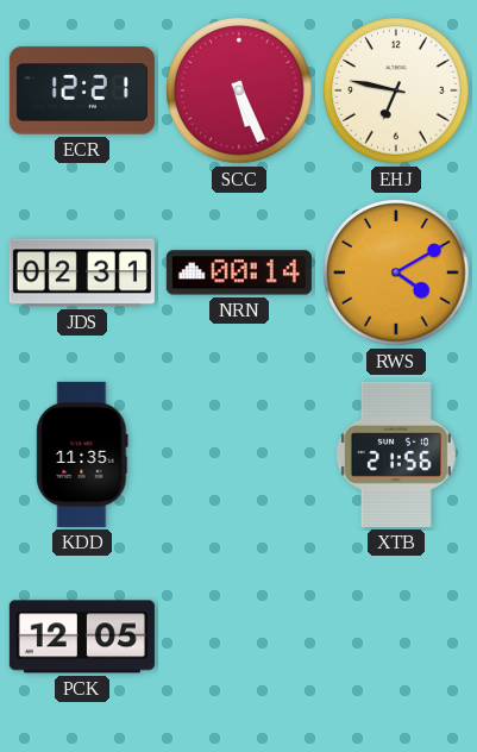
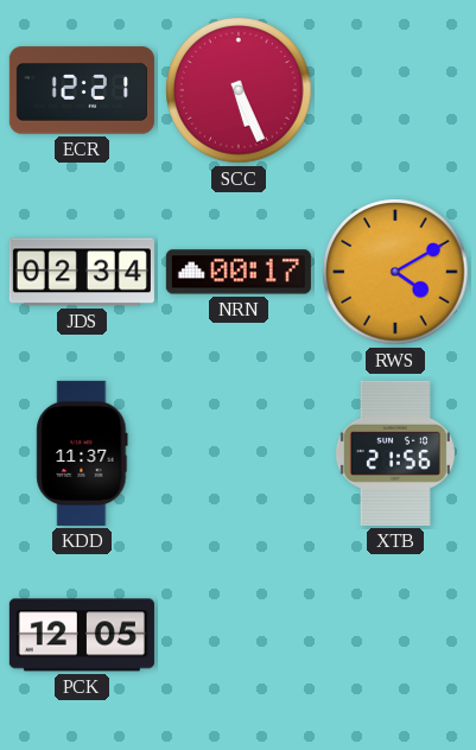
EHJ: 6:47 -> none (396, 90)
JDS: 02:31 -> 02:34 (82, 272)
NRN: 00:14 -> 00:17 (239, 272)
KDD: 11:35 -> 11:37 (82, 453)
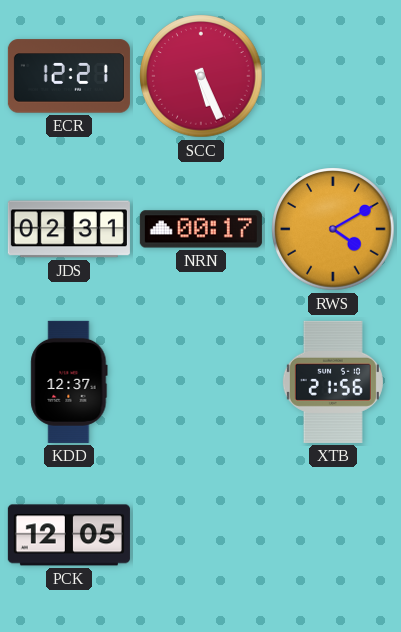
JDS: 02:34 -> 02:31 (69, 229)
KDD: 11:37 -> 12:37 (69, 382)
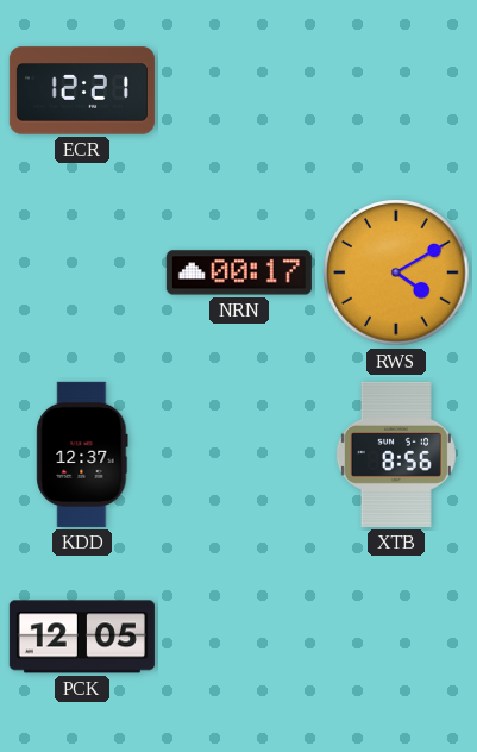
SCC: 5:26 -> none (201, 76)
JDS: 02:31 -> none (69, 229)
XTB: 21:56 -> 8:56 (396, 455)
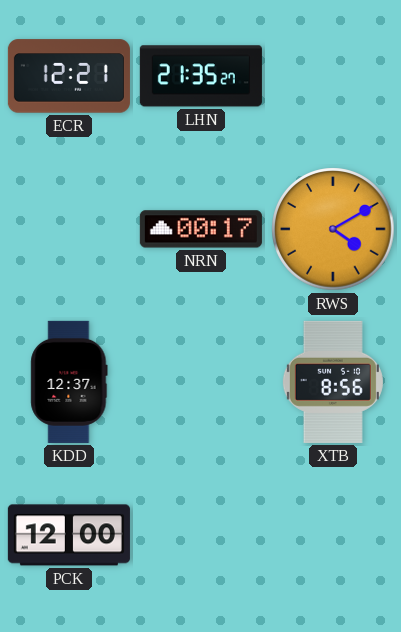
LHN: none -> 21:35 (201, 76)
PCK: 12:05 -> 12:00 (69, 535)
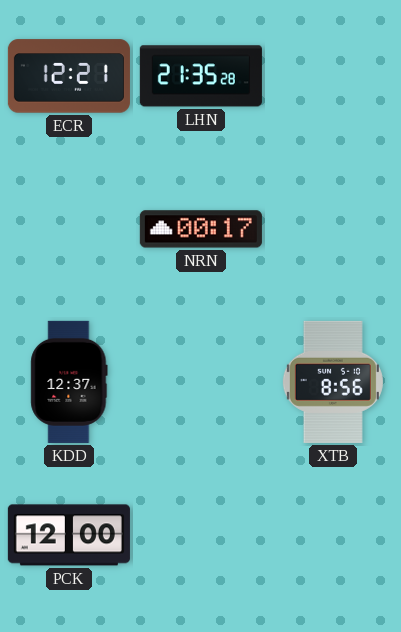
LHN: 21:35:27 -> 21:35:28 (201, 76)
RWS: 4:10 -> none (333, 229)
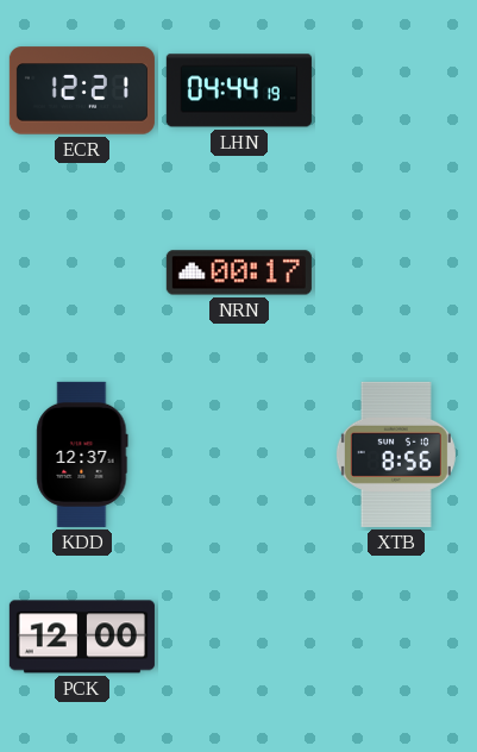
LHN: 21:35 -> 04:44 (239, 90)
